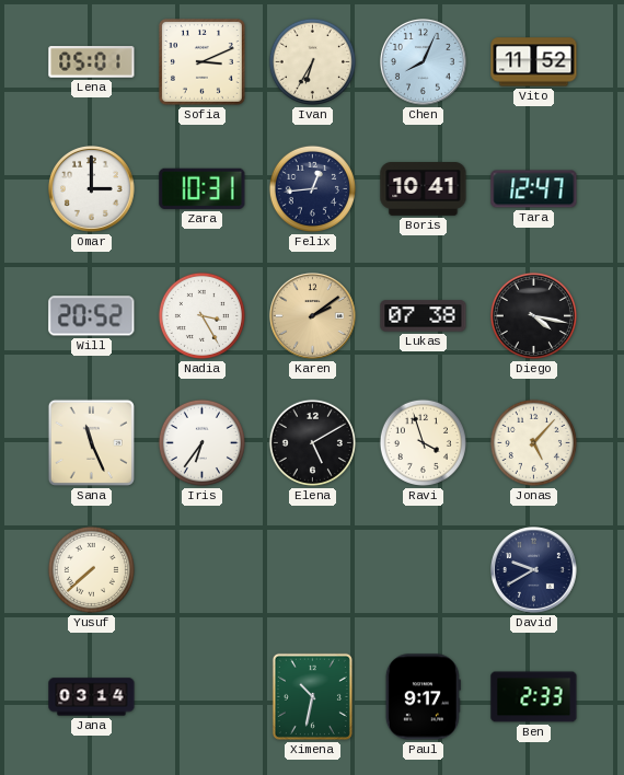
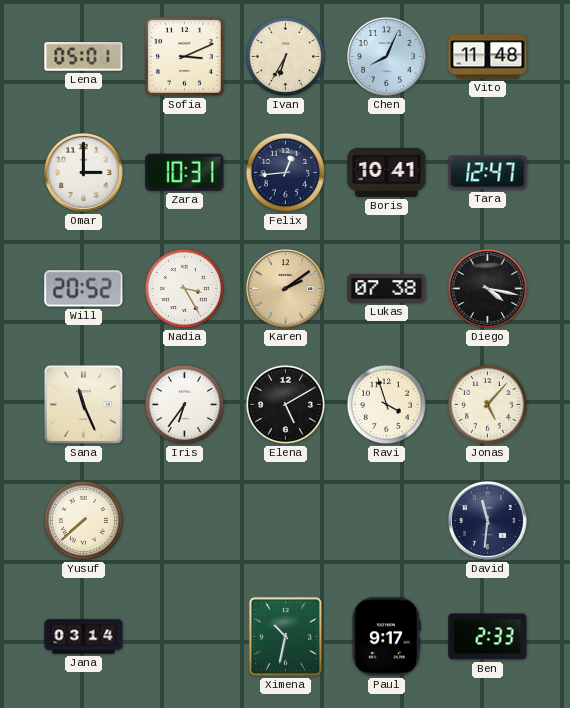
Vito: 11:52 -> 11:48 (488, 57)
David: 9:40 -> 11:31 (488, 521)
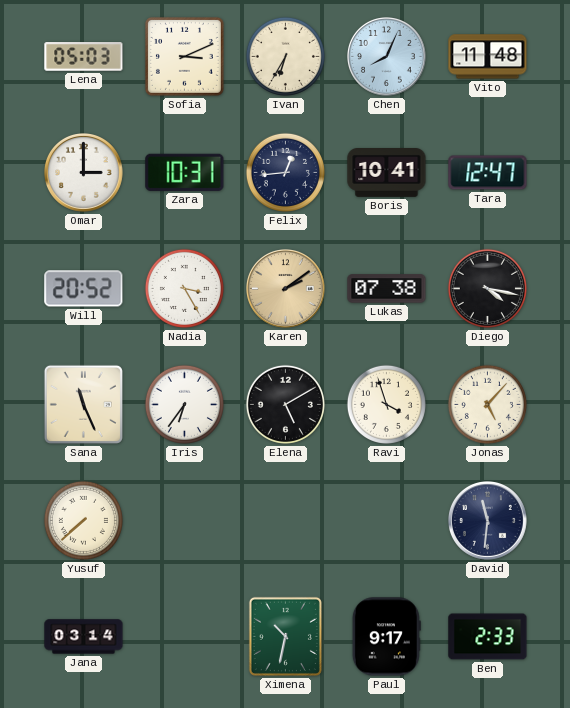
Lena: 05:01 -> 05:03 (84, 57)
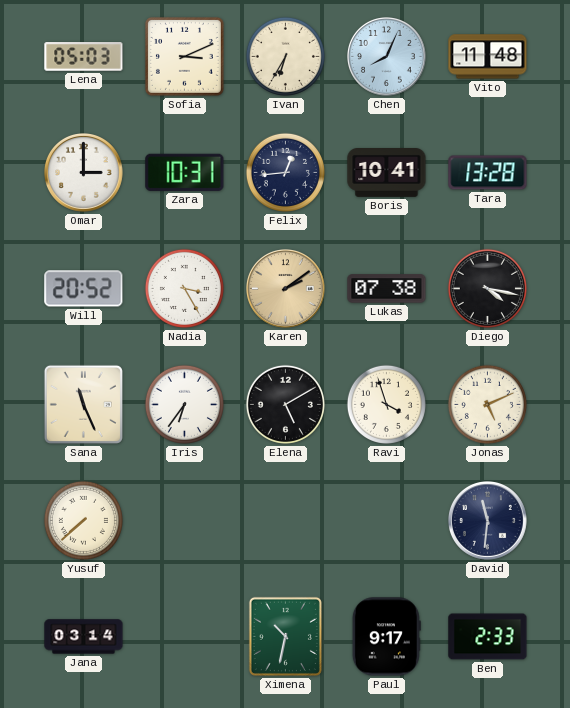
Tara: 12:47 -> 13:28 (488, 173)
Jonas: 5:07 -> 5:11 (487, 404)
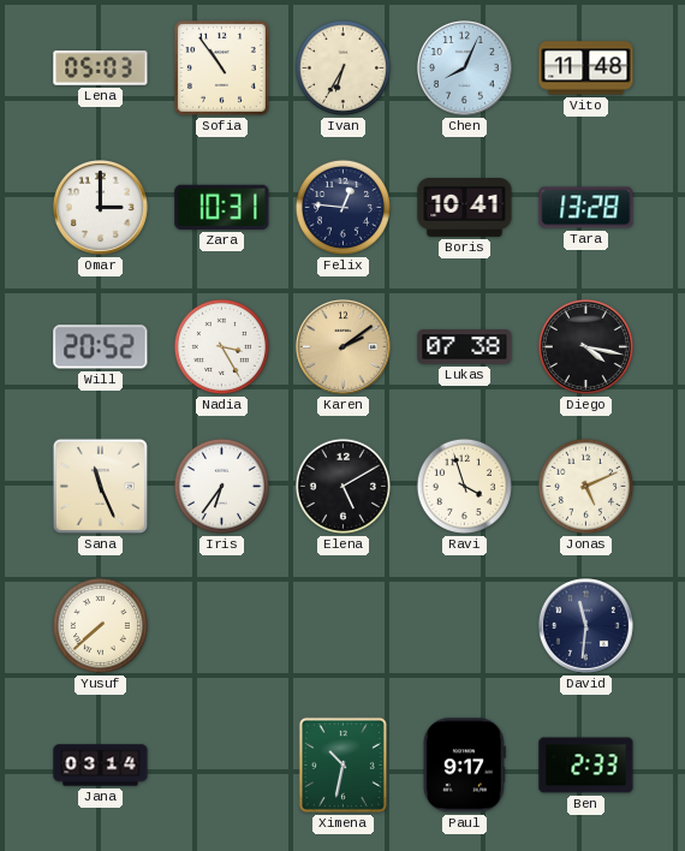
Sofia: 3:11 -> 10:54 (221, 67)
Felix: 12:44 -> 12:46 (342, 207)
